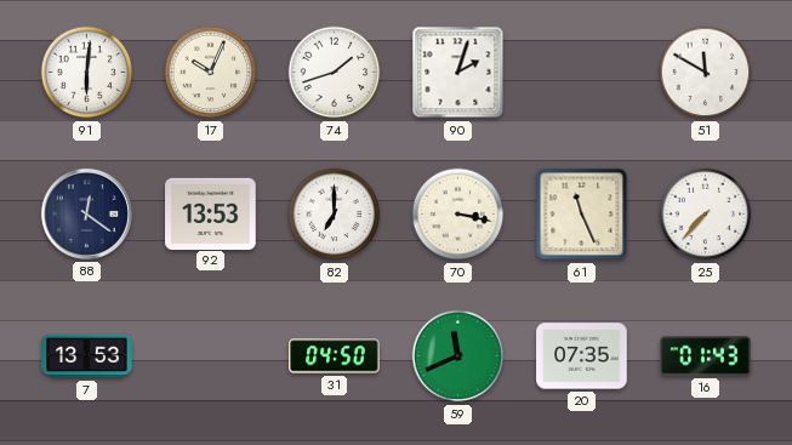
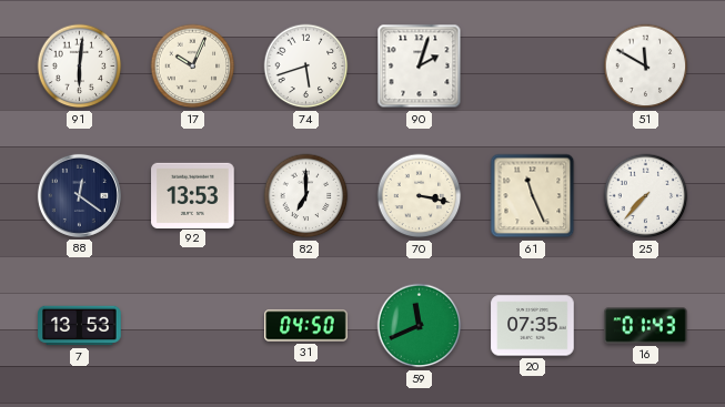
74: 1:42 -> 5:42 (306, 67)
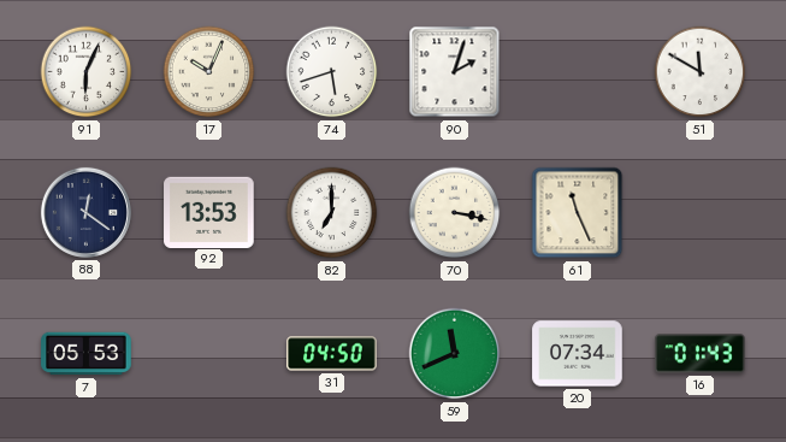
91: 6:01 -> 6:04 (87, 72)
25: 7:37 -> none (646, 196)
7: 13:53 -> 05:53 (87, 354)
20: 07:35 -> 07:34 (578, 354)
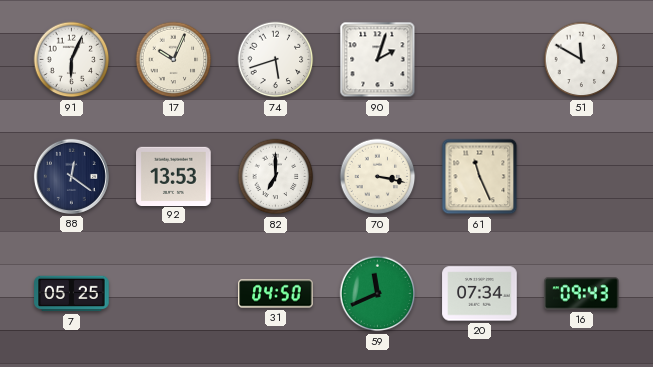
7: 05:53 -> 05:25 (72, 294)
16: 01:43 -> 09:43 (582, 294)
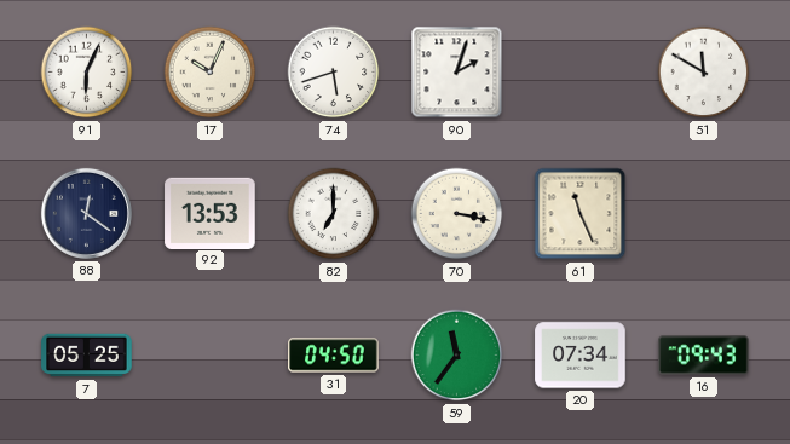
59: 11:41 -> 11:36 (457, 356)
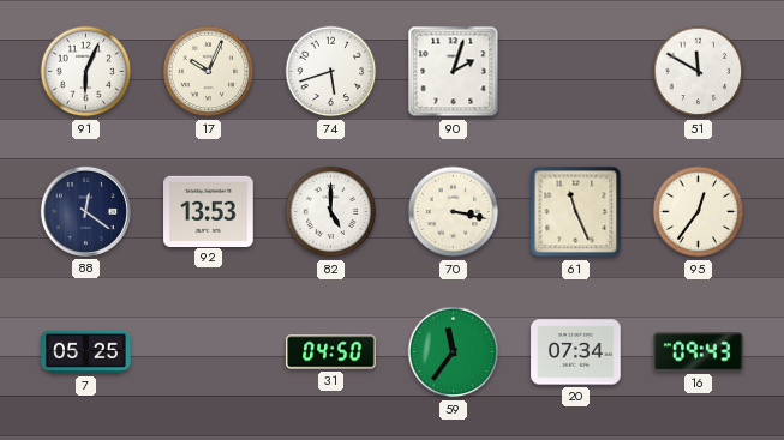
82: 7:00 -> 5:00 (331, 212)
95: none -> 12:36 (699, 212)
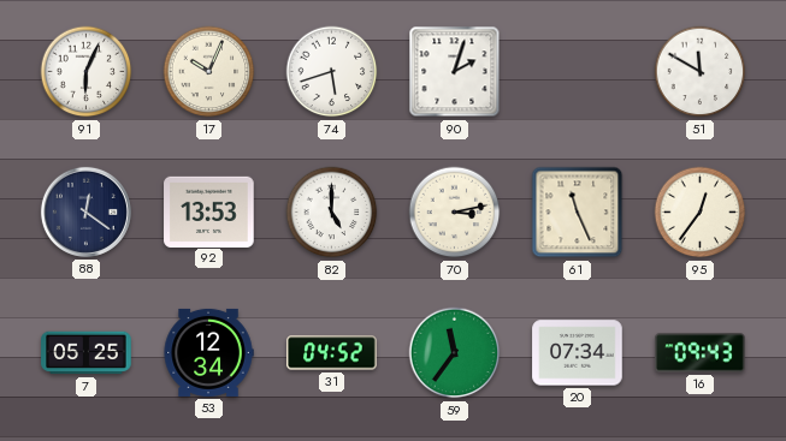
70: 3:17 -> 3:13 (455, 213)
53: none -> 12:34 (208, 352)
31: 04:50 -> 04:52 (332, 353)
